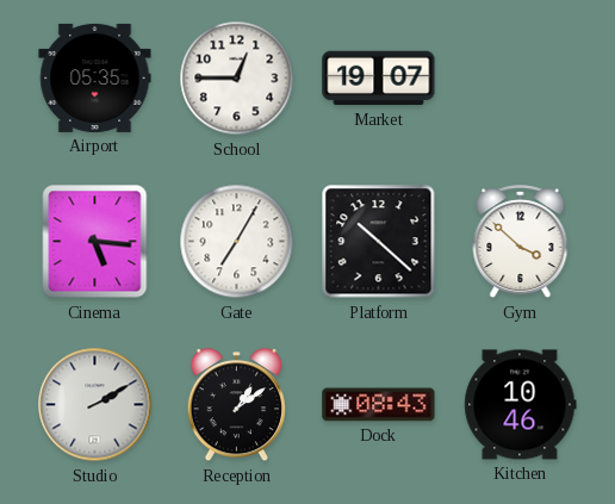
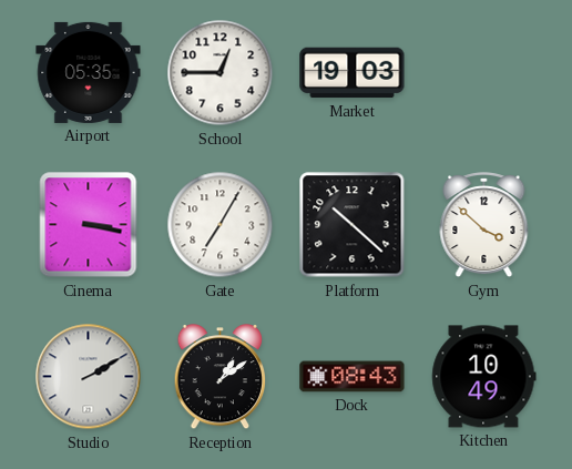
Market: 19:07 -> 19:03 (353, 73)
Cinema: 5:16 -> 3:17 (89, 225)
Kitchen: 10:46 -> 10:49 (484, 377)
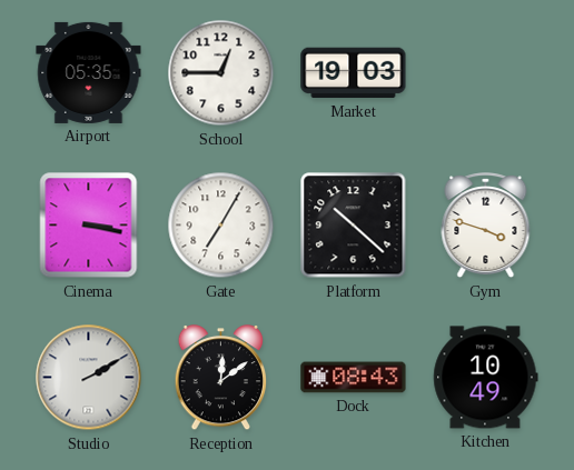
Gym: 3:52 -> 3:48 (486, 226)
Reception: 1:09 -> 12:09 (221, 378)
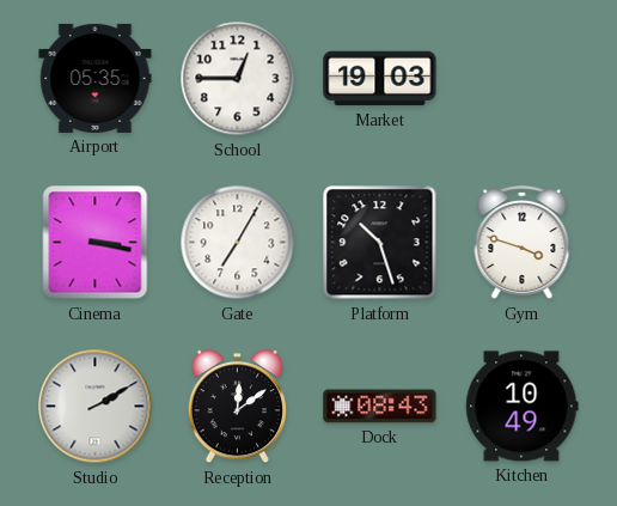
Platform: 10:22 -> 10:27 (380, 243)
